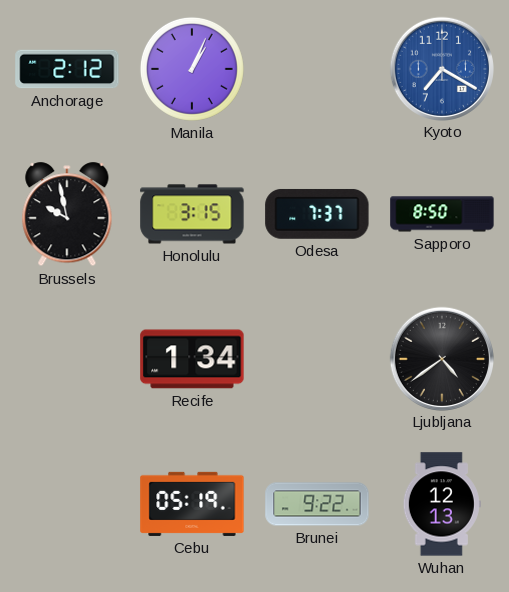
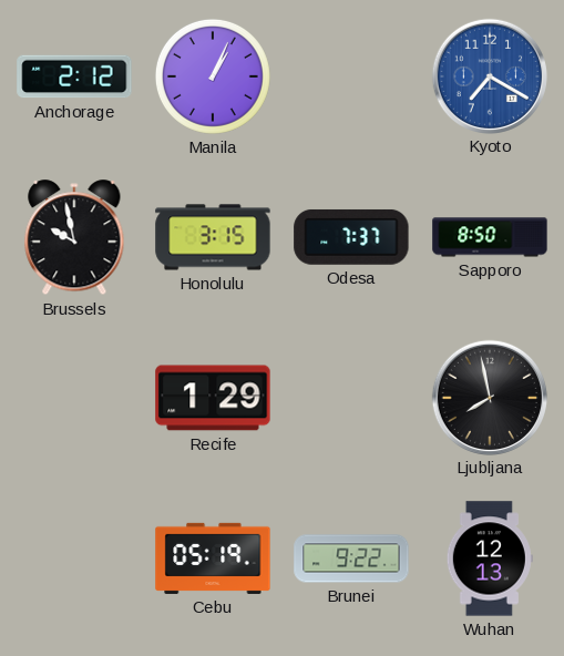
Recife: 1:34 -> 1:29 (213, 398)
Ljubljana: 4:39 -> 7:58 (489, 397)
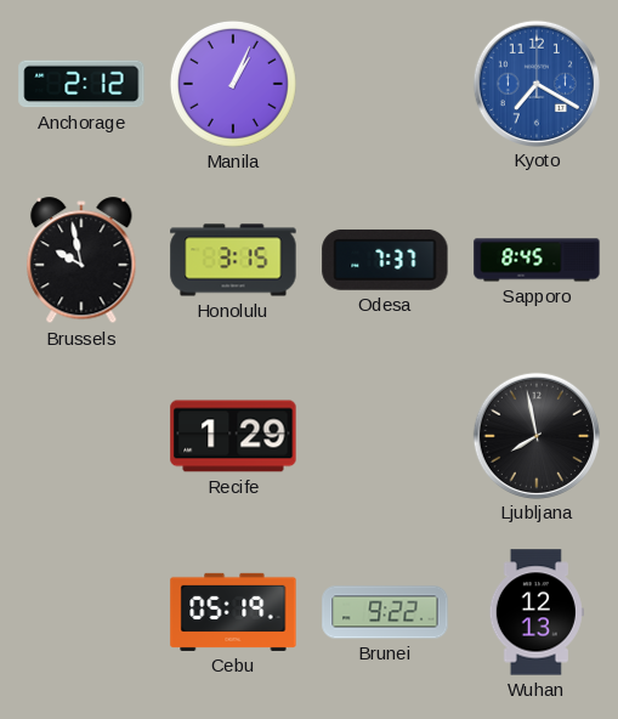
Sapporo: 8:50 -> 8:45 (537, 260)
